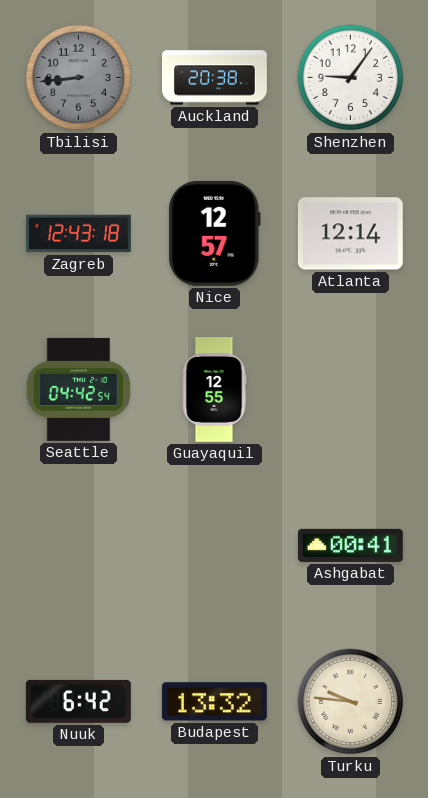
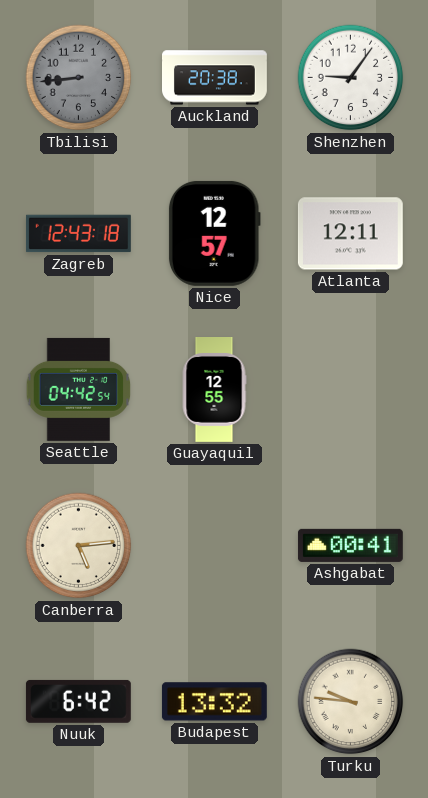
Atlanta: 12:14 -> 12:11 (350, 234)
Canberra: none -> 5:14 (79, 546)
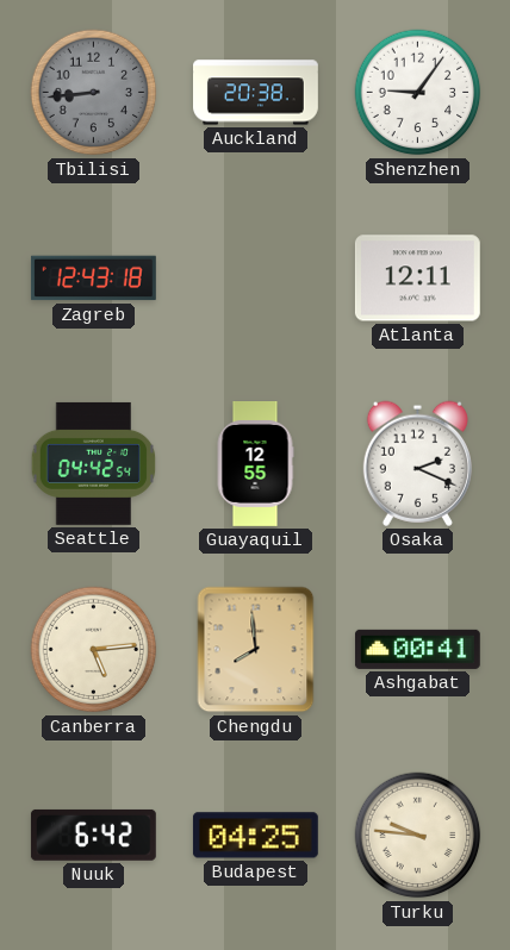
Nice: 12:57 -> none (214, 233)
Osaka: none -> 2:19 (417, 463)
Chengdu: none -> 7:59 (256, 650)
Budapest: 13:32 -> 04:25 (255, 836)
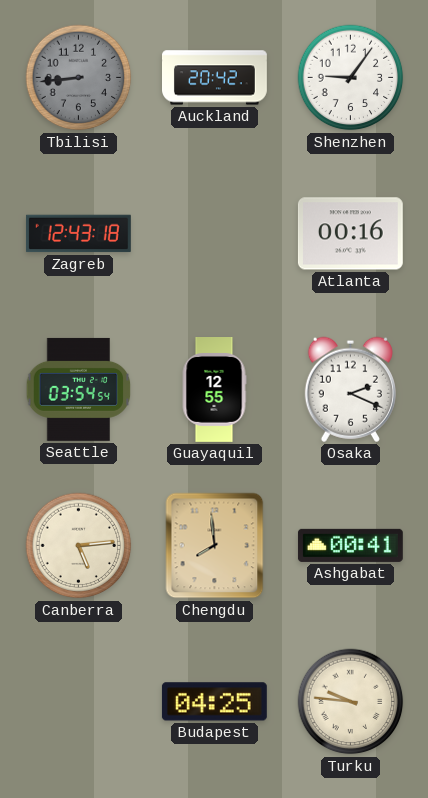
Auckland: 20:38 -> 20:42 (215, 78)
Atlanta: 12:11 -> 00:16 (350, 234)
Seattle: 04:42 -> 03:54 (79, 389)
Nuuk: 6:42 -> none (93, 835)
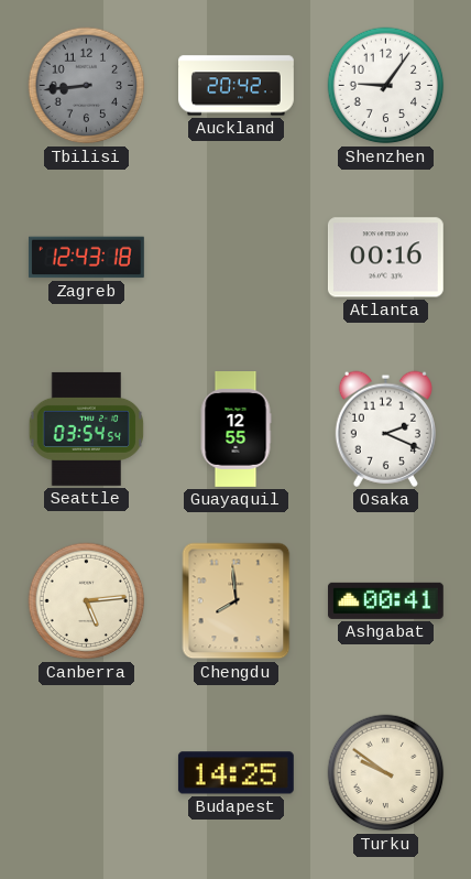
Budapest: 04:25 -> 14:25 (235, 773)
Turku: 9:46 -> 9:51 (386, 773)
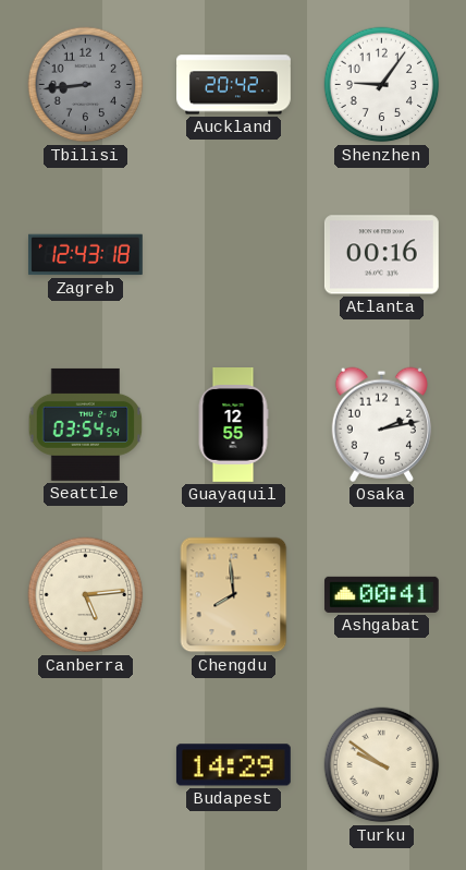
Osaka: 2:19 -> 2:13 (381, 424)
Budapest: 14:25 -> 14:29 (233, 765)
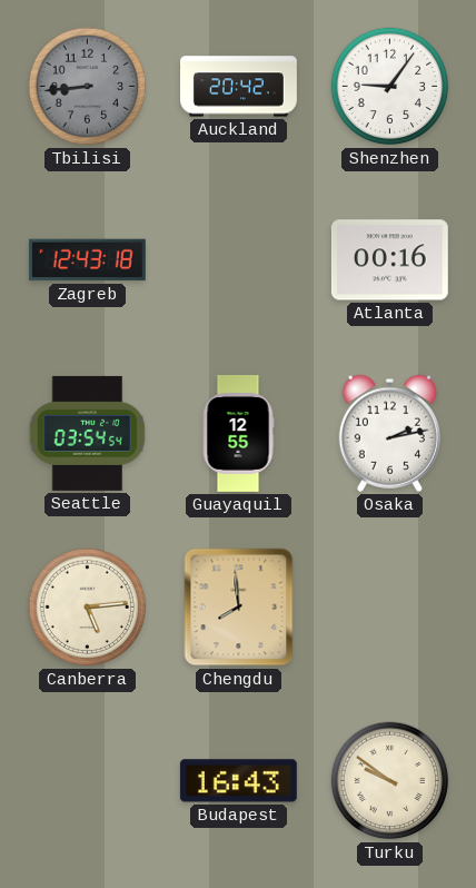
Ashgabat: 00:41 -> none (381, 594)
Budapest: 14:29 -> 16:43 (238, 781)
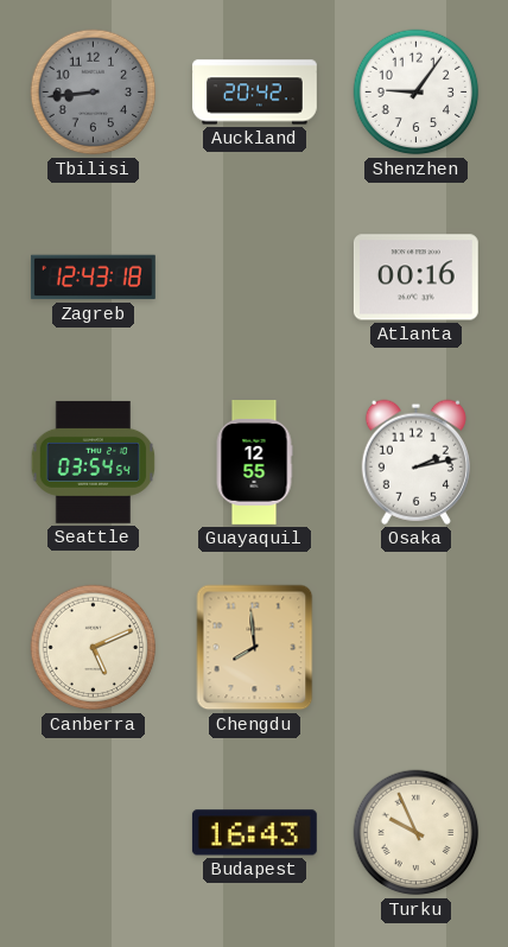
Canberra: 5:14 -> 5:11 (94, 648)
Turku: 9:51 -> 9:56 (417, 833)
